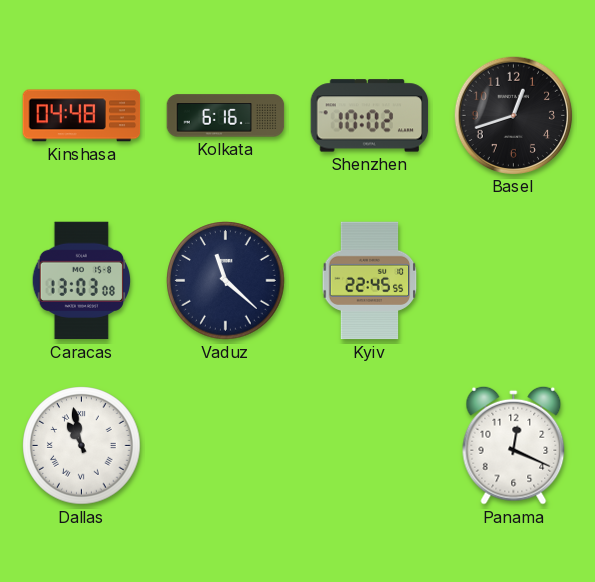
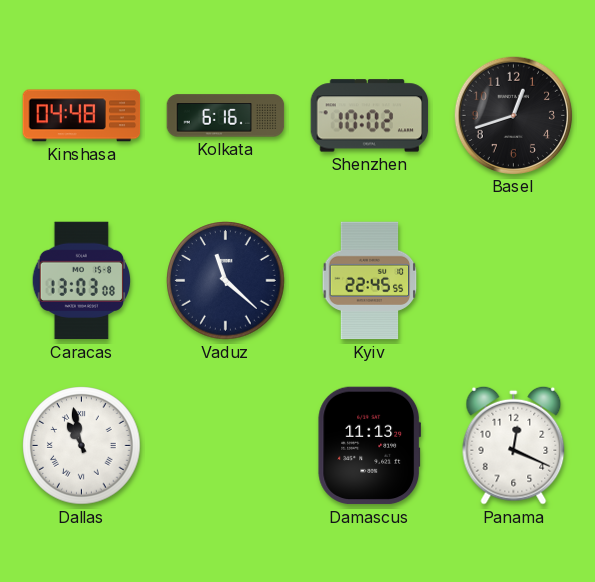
Damascus: none -> 11:13 (369, 446)
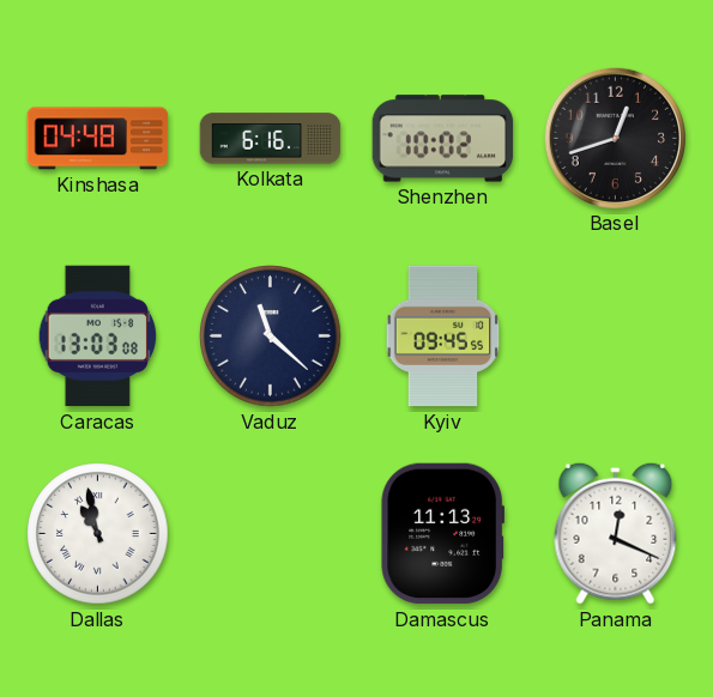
Kyiv: 22:45 -> 09:45 (443, 337)
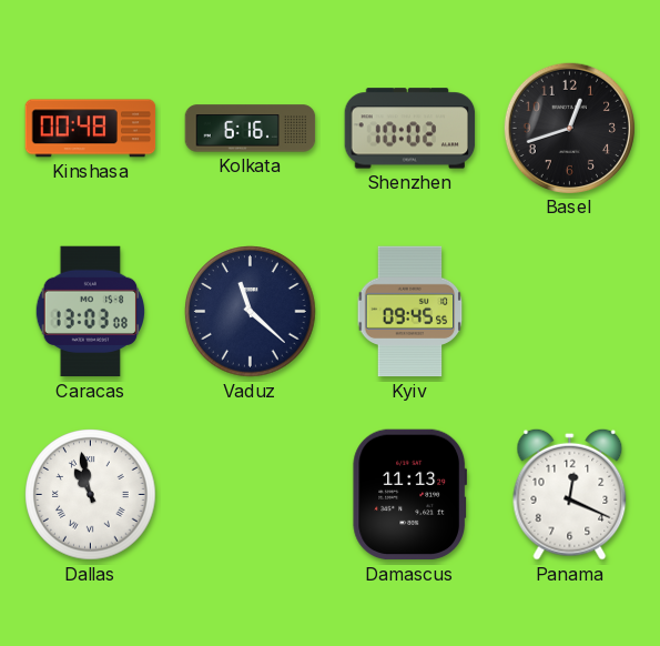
Kinshasa: 04:48 -> 00:48 (91, 129)
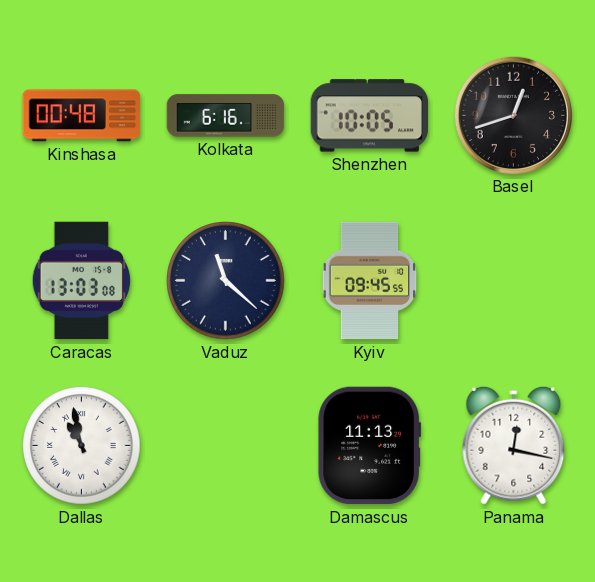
Shenzhen: 10:02 -> 10:05 (370, 116)
Panama: 12:19 -> 12:17 (514, 445)
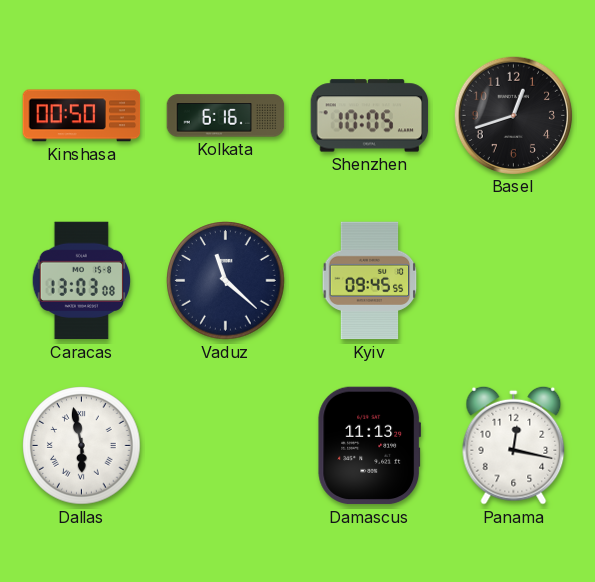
Kinshasa: 00:48 -> 00:50 (82, 116)
Dallas: 10:58 -> 5:58 (82, 446)
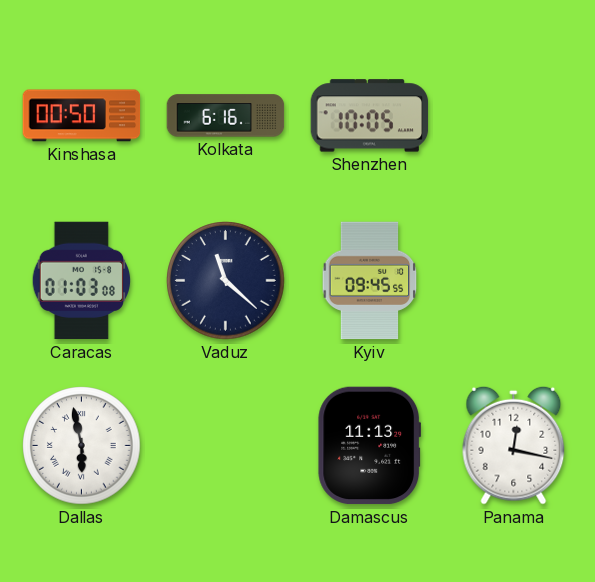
Basel: 12:42 -> none (513, 115)
Caracas: 13:03 -> 01:03 (82, 281)
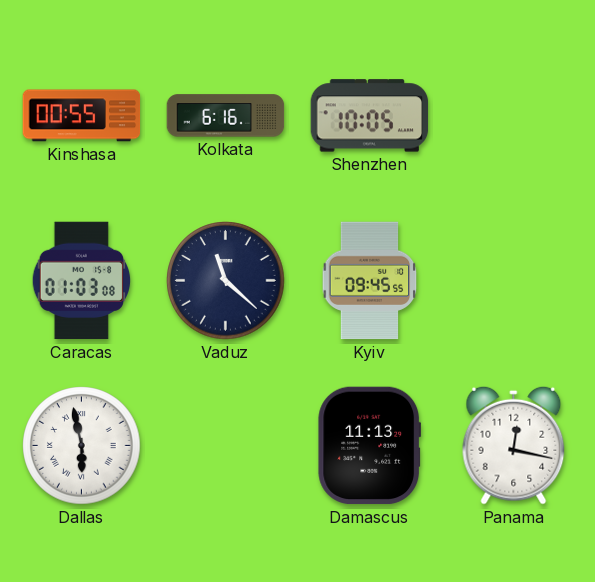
Kinshasa: 00:50 -> 00:55 (82, 116)
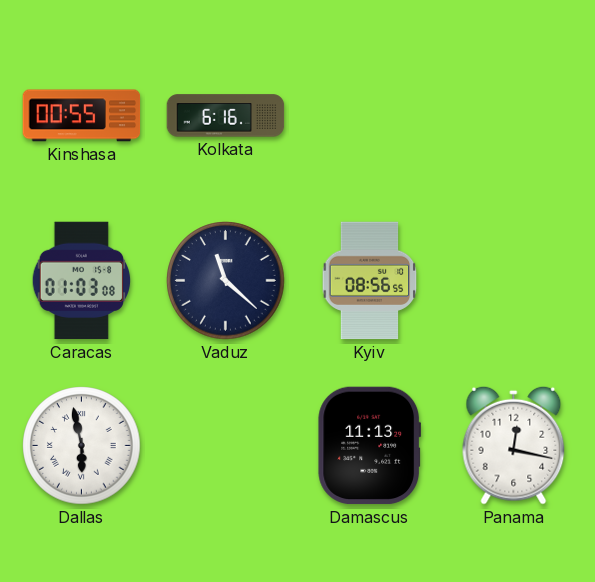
Shenzhen: 10:05 -> none (370, 116)
Kyiv: 09:45 -> 08:56 (370, 281)
